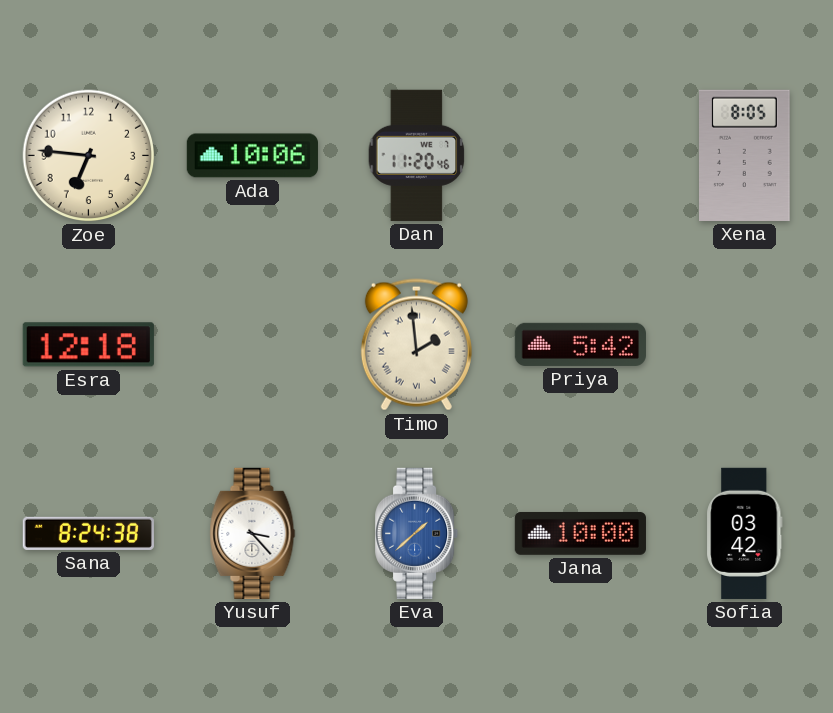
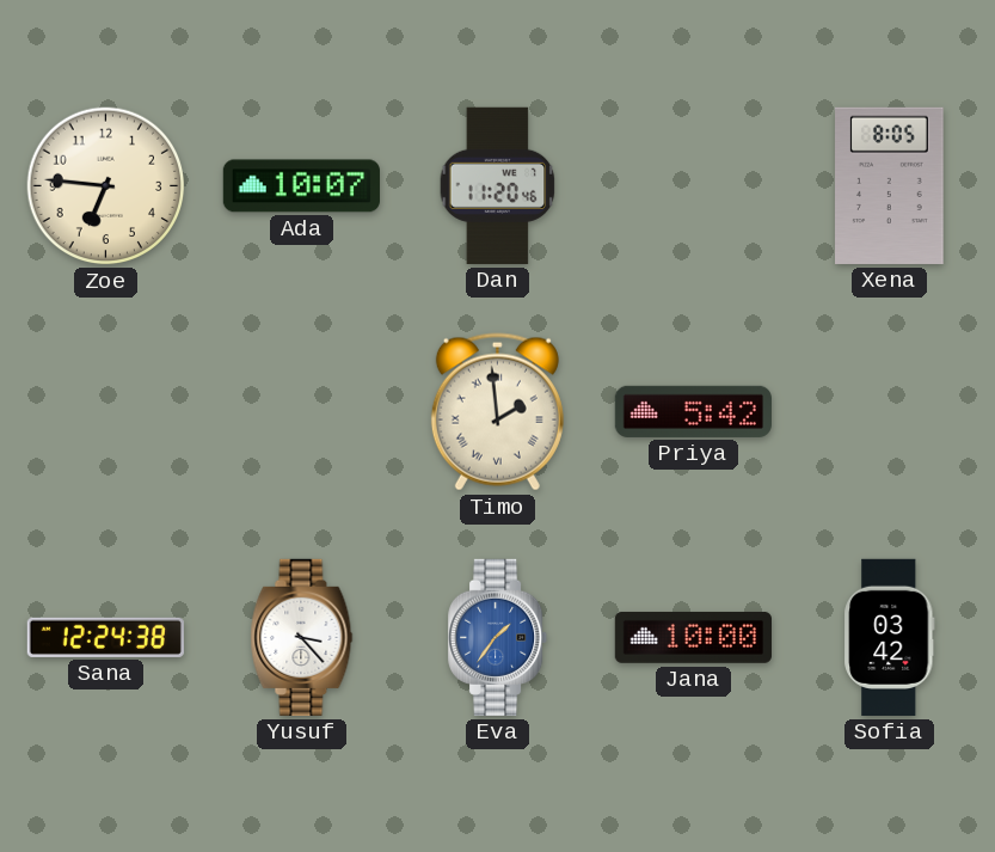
Ada: 10:06 -> 10:07 (301, 186)
Esra: 12:18 -> none (88, 345)
Sana: 8:24 -> 12:24 (105, 637)
Eva: 1:38 -> 1:36 (498, 637)
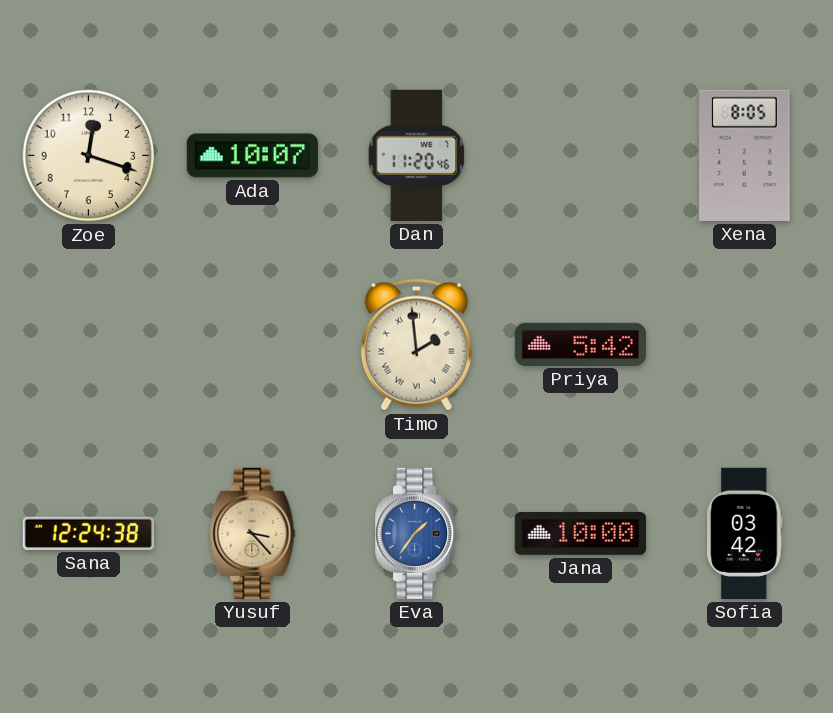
Zoe: 6:46 -> 12:18 (89, 156)
Yusuf dial: white -> champagne (253, 533)
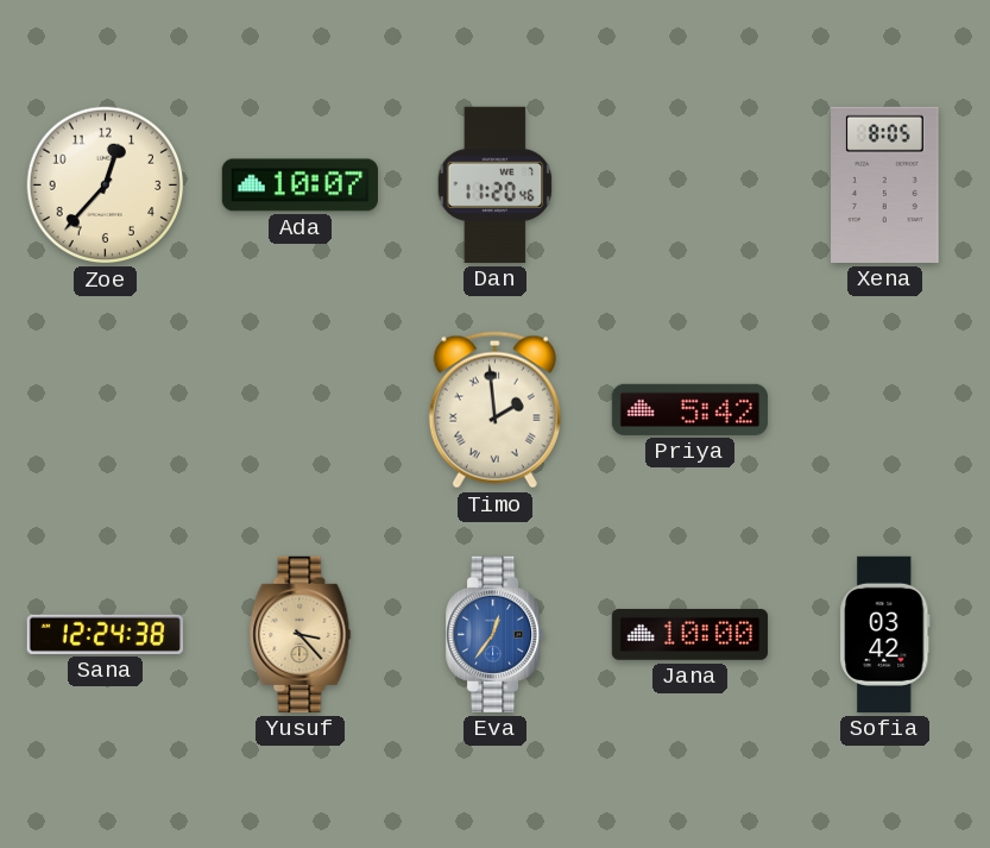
Zoe: 12:18 -> 12:37 (106, 186)
Eva: 1:36 -> 12:36 (496, 634)
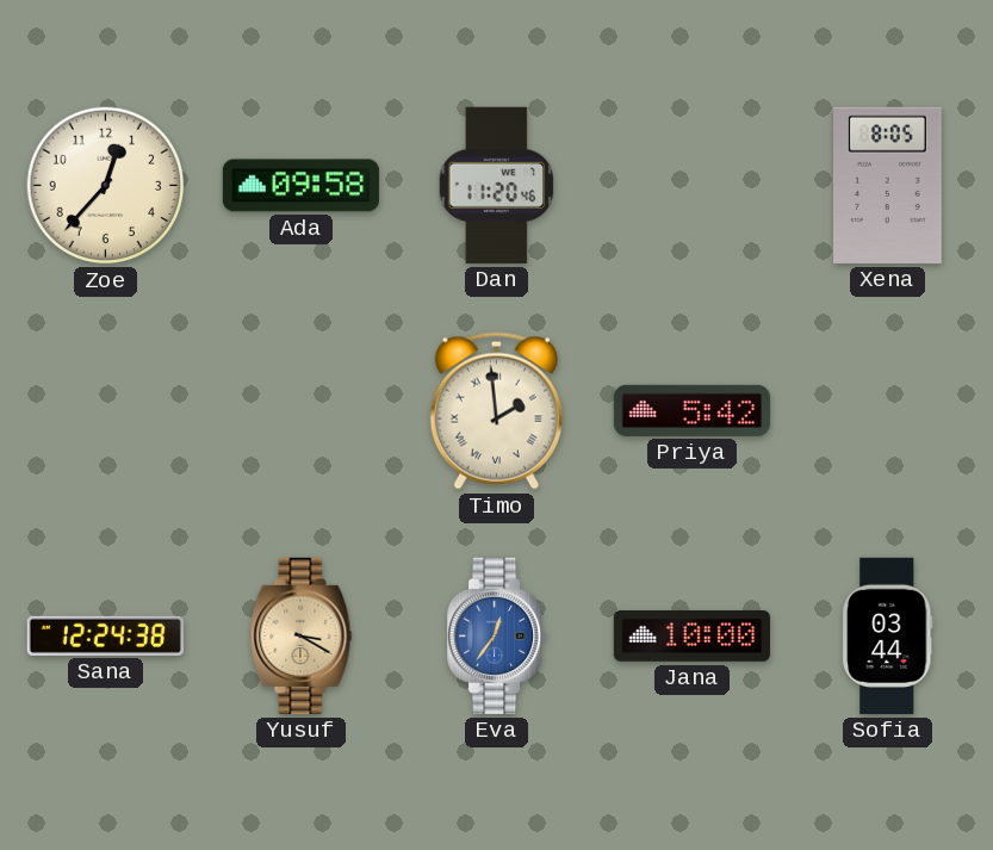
Ada: 10:07 -> 09:58 (300, 186)
Yusuf: 3:23 -> 3:20 (302, 635)
Sofia: 03:42 -> 03:44 (888, 635)
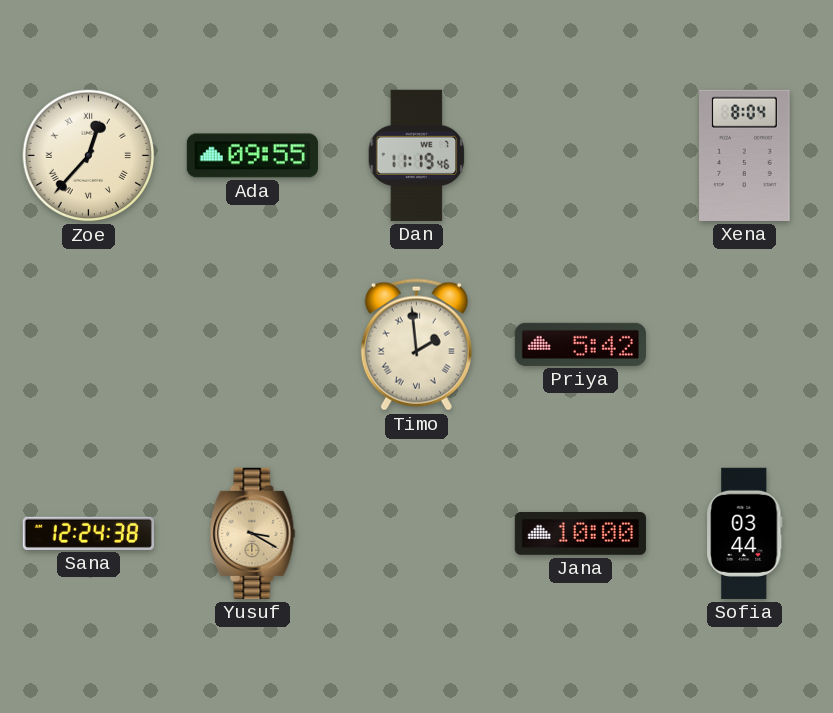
Zoe numerals: Arabic -> Roman (89, 156)
Ada: 09:58 -> 09:55 (252, 156)
Dan: 11:20 -> 11:19 (417, 155)
Xena: 8:05 -> 8:04 (745, 155)
Eva: 12:36 -> none (497, 635)
